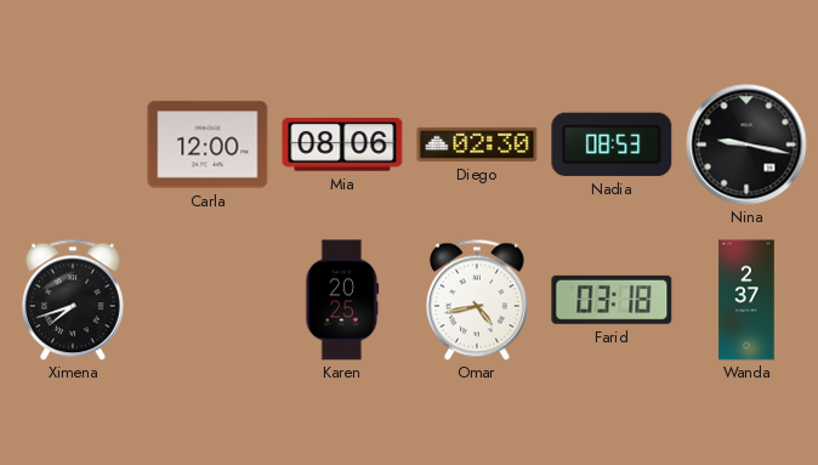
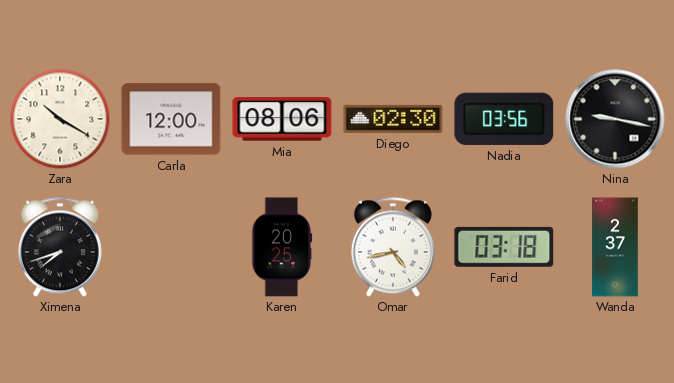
Zara: none -> 10:20 (60, 119)
Nadia: 08:53 -> 03:56 (504, 119)
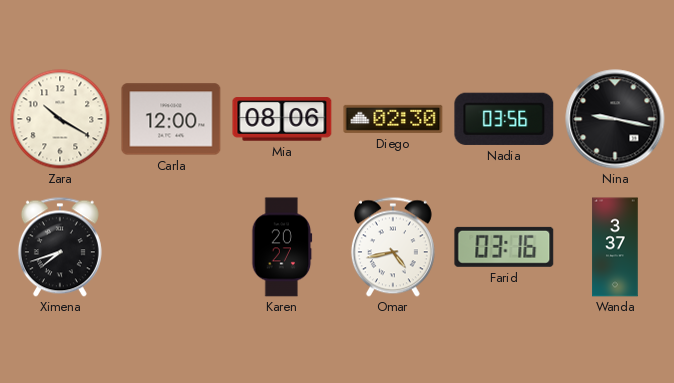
Karen: 20:25 -> 20:27 (282, 247)
Farid: 03:18 -> 03:16 (504, 247)
Wanda: 2:37 -> 3:37 (615, 247)
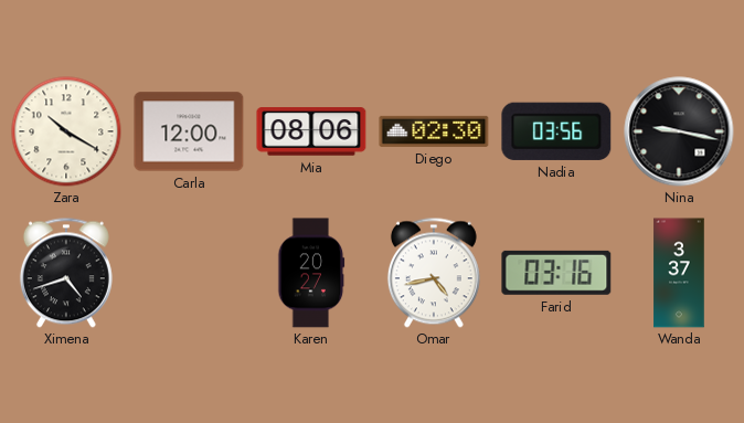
Ximena: 7:42 -> 4:42 (66, 273)
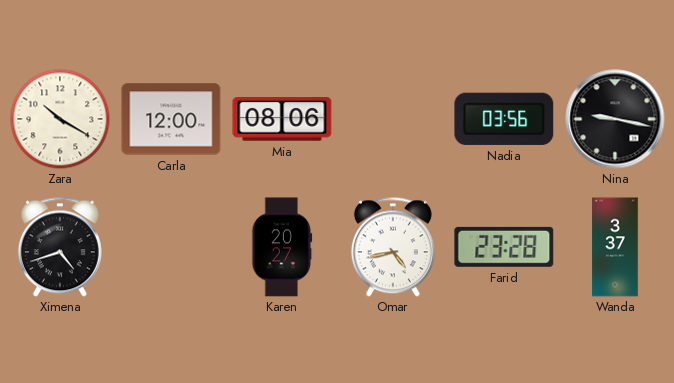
Diego: 02:30 -> none (434, 131)
Farid: 03:16 -> 23:28 (504, 247)
